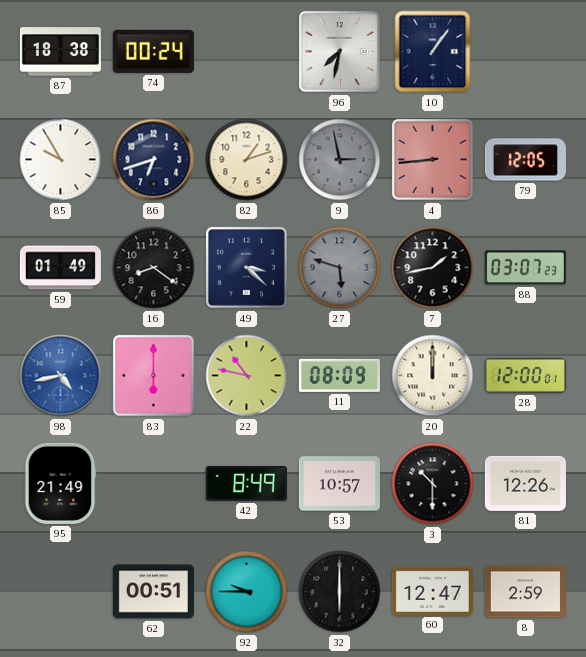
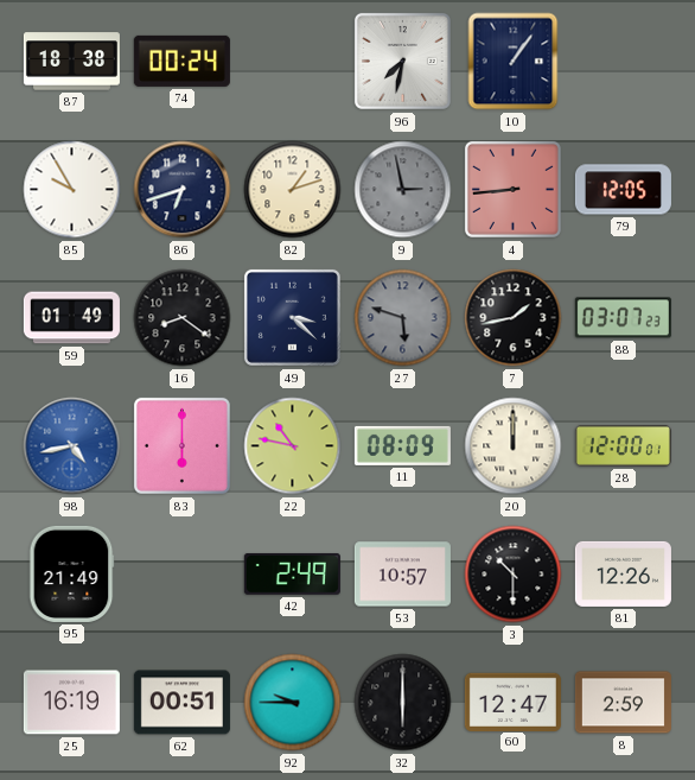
42: 8:49 -> 2:49 (292, 573)
25: none -> 16:19 (71, 703)
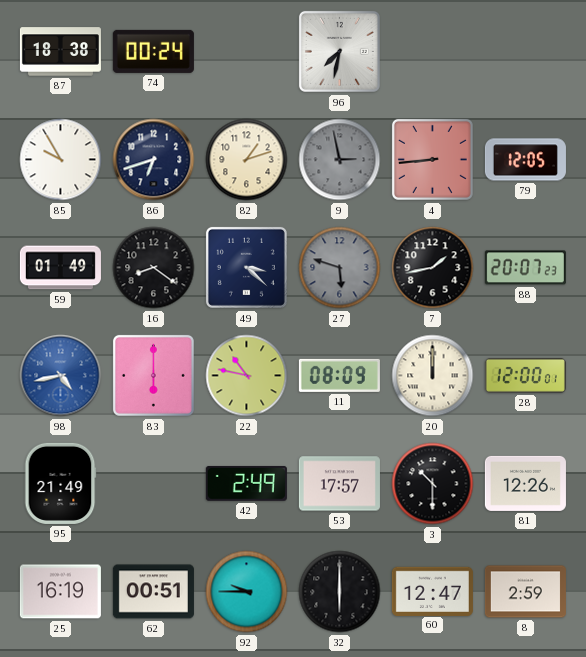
10: 1:06 -> none (514, 62)
88: 03:07 -> 20:07 (525, 268)
53: 10:57 -> 17:57 (339, 484)
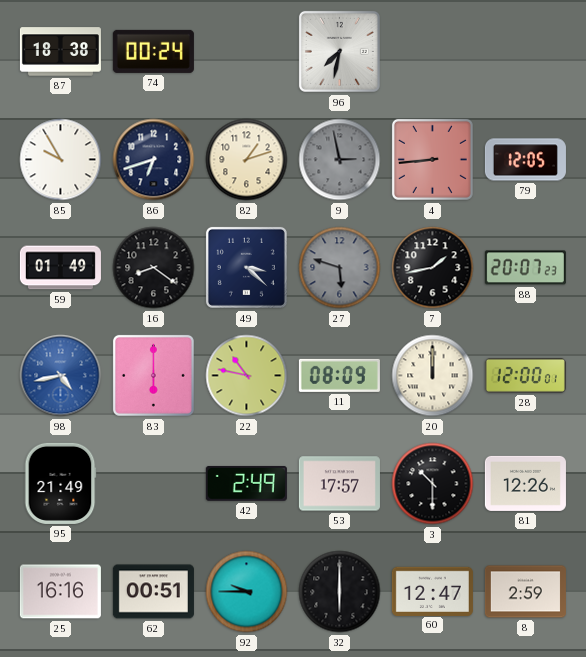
25: 16:19 -> 16:16 (60, 592)
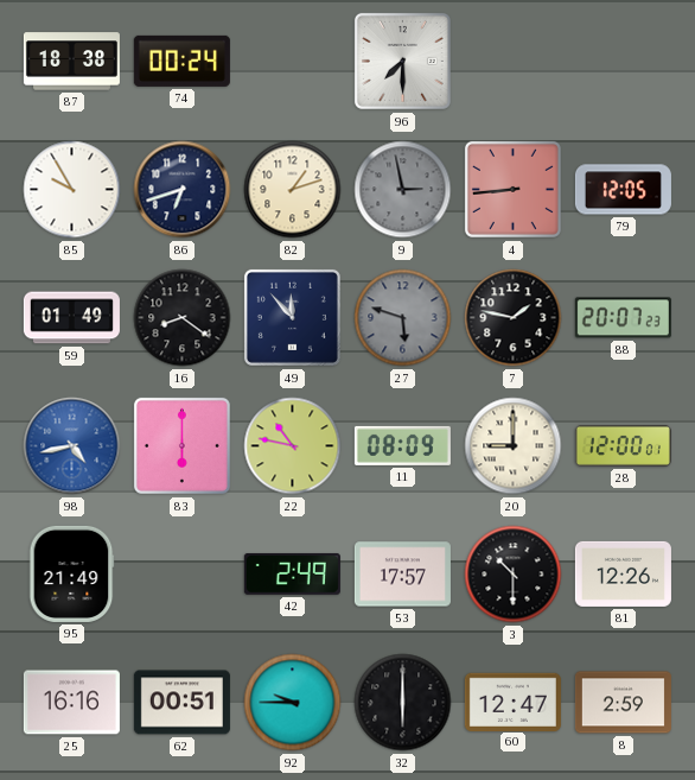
96: 7:32 -> 7:30 (402, 61)
49: 3:22 -> 11:53 (292, 317)
7: 1:43 -> 1:47 (514, 318)
20: 12:00 -> 9:00 (514, 446)
